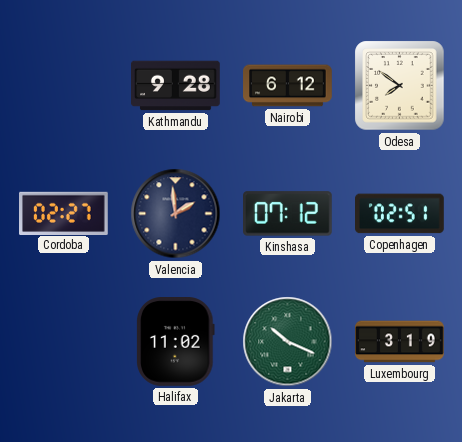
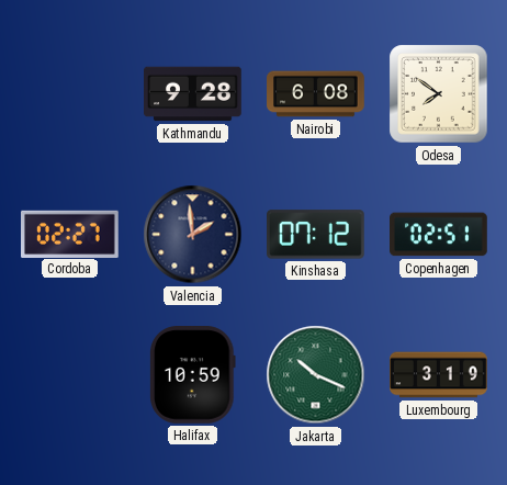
Nairobi: 6:12 -> 6:08 (316, 94)
Halifax: 11:02 -> 10:59 (193, 375)
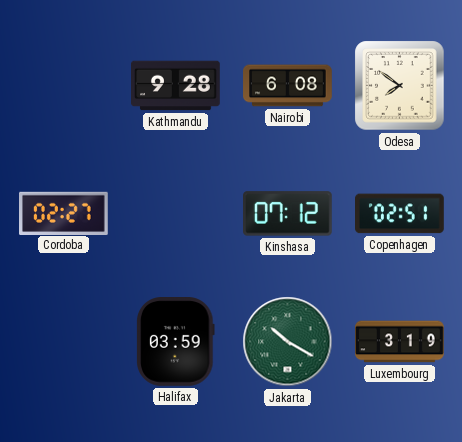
Valencia: 1:59 -> none (193, 235)
Halifax: 10:59 -> 03:59 (176, 342)
Jakarta: 10:19 -> 10:20 (288, 342)
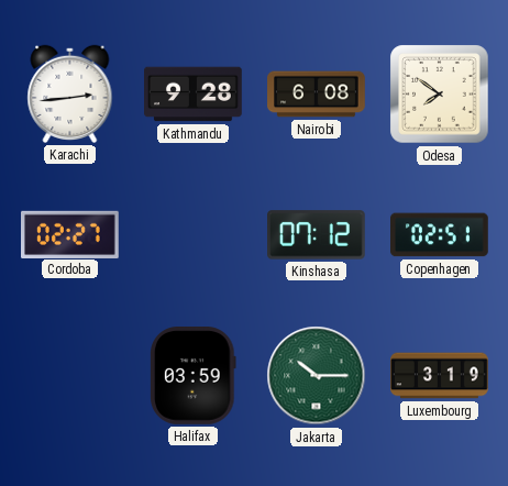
Karachi: none -> 2:44 (70, 93)
Jakarta: 10:20 -> 10:15 (317, 376)
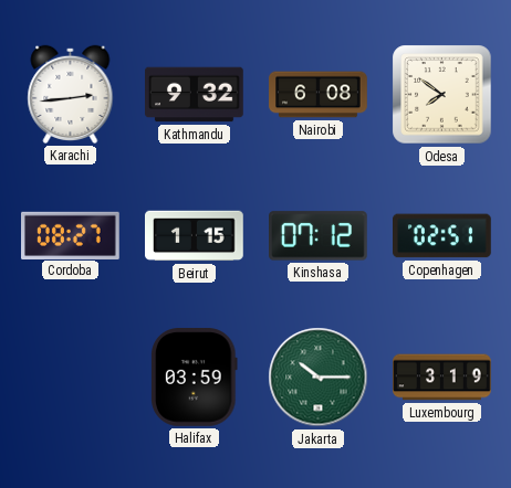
Kathmandu: 9:28 -> 9:32 (195, 95)
Cordoba: 02:27 -> 08:27 (71, 235)
Beirut: none -> 1:15 (195, 236)
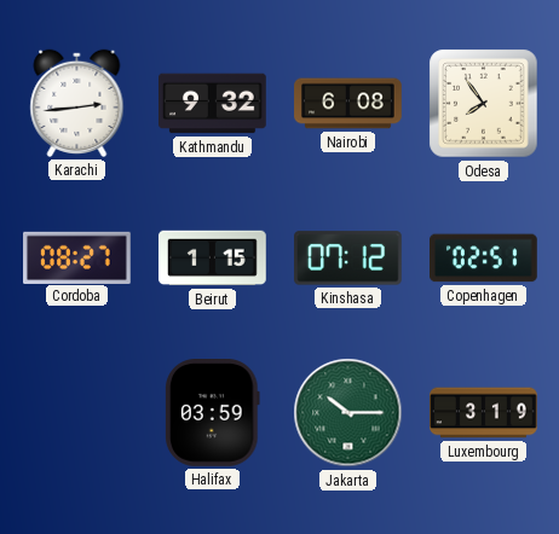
Odesa: 7:51 -> 7:54 (484, 104)
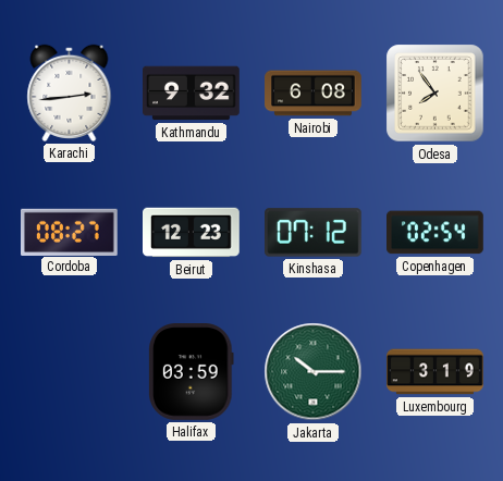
Beirut: 1:15 -> 12:23 (192, 233)
Copenhagen: 02:51 -> 02:54 (435, 233)
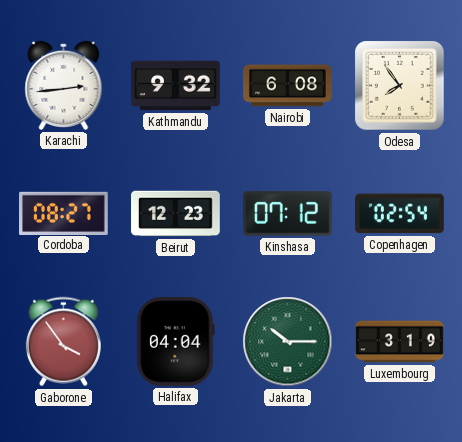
Gaborone: none -> 3:54 (63, 342)
Halifax: 03:59 -> 04:04 (176, 342)
